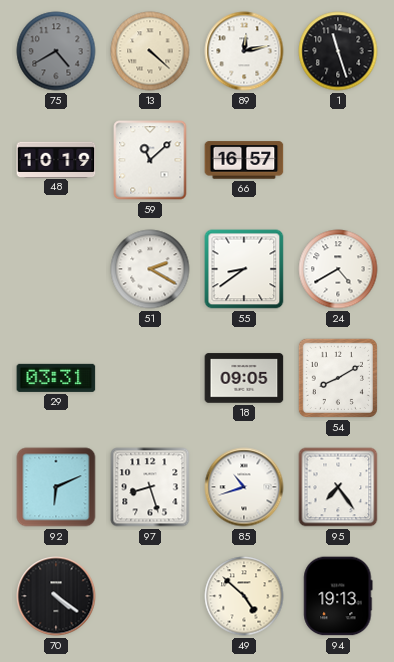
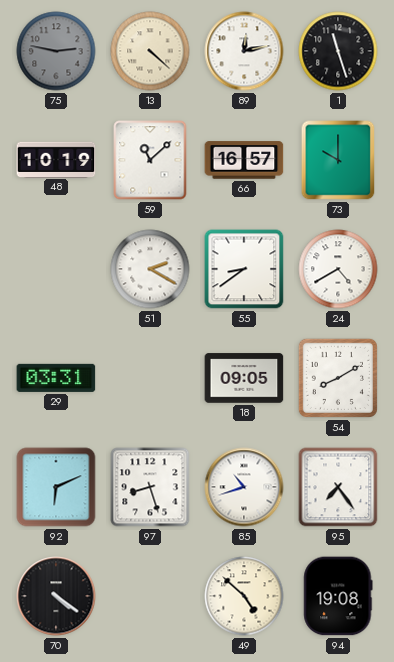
75: 4:40 -> 2:47 (56, 51)
73: none -> 10:00 (338, 160)
94: 19:13 -> 19:08 (338, 596)
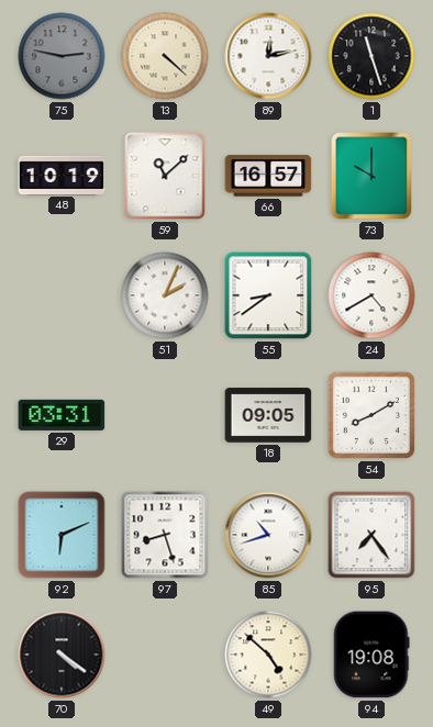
51: 2:20 -> 2:04 (165, 295)
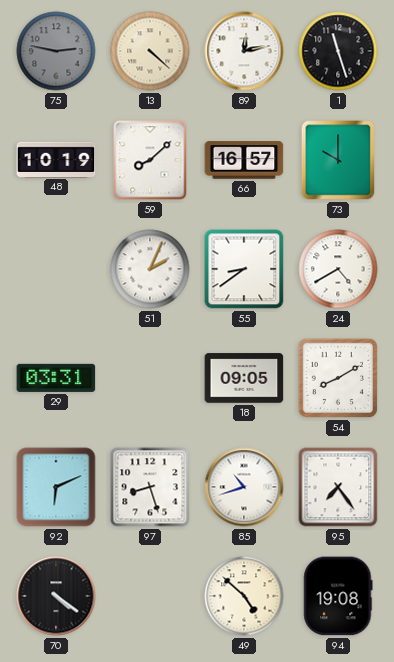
59: 11:08 -> 8:08 (150, 160)
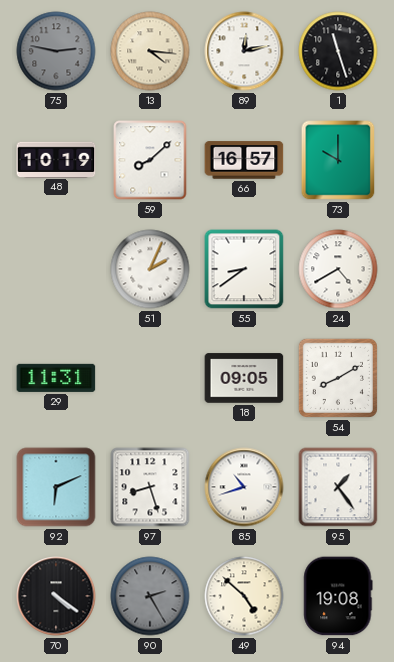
13: 4:22 -> 4:16 (150, 51)
29: 03:31 -> 11:31 (56, 378)
95: 7:24 -> 1:24 (338, 487)
90: none -> 2:25 (150, 596)
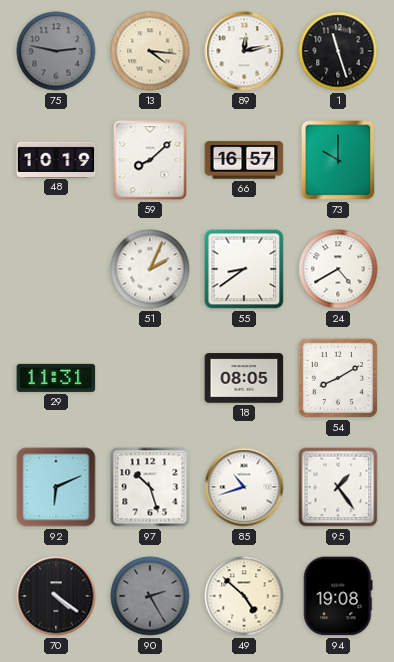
18: 09:05 -> 08:05 (244, 378)
97: 8:27 -> 10:27 (150, 487)
